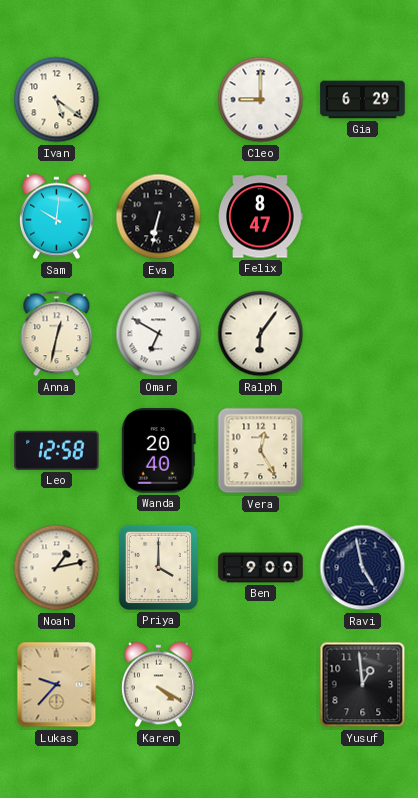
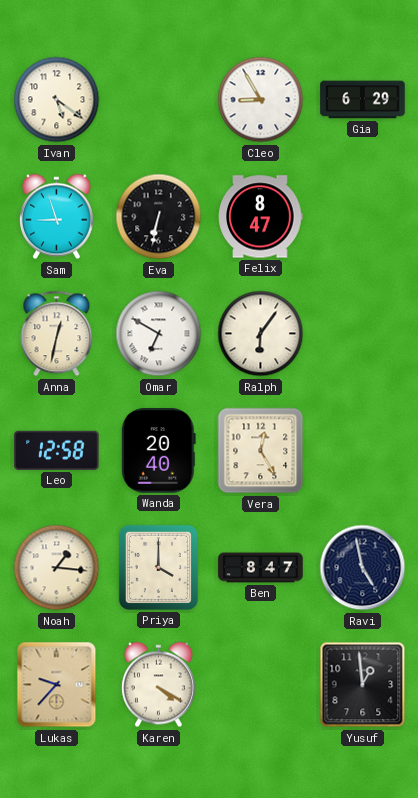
Cleo: 9:00 -> 8:55 (261, 100)
Sam: 10:01 -> 8:57 (56, 217)
Noah: 1:13 -> 1:16 (57, 568)
Ben: 9:00 -> 8:47 (261, 568)
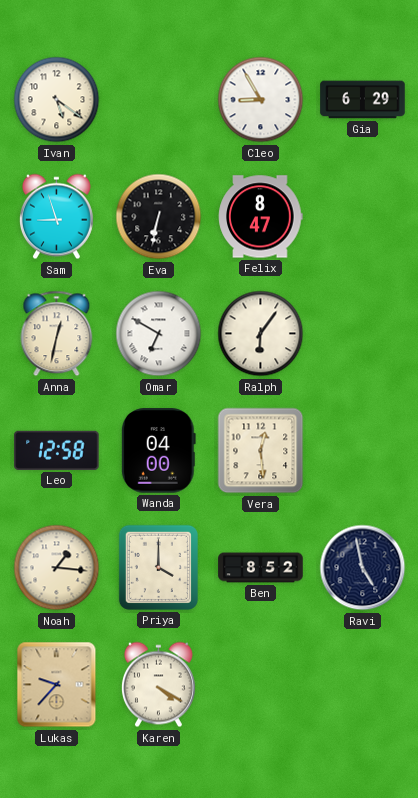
Wanda: 20:40 -> 04:00 (158, 451)
Vera: 12:25 -> 12:29 (261, 451)
Ben: 8:47 -> 8:52 (261, 568)
Yusuf: 12:59 -> none (363, 685)
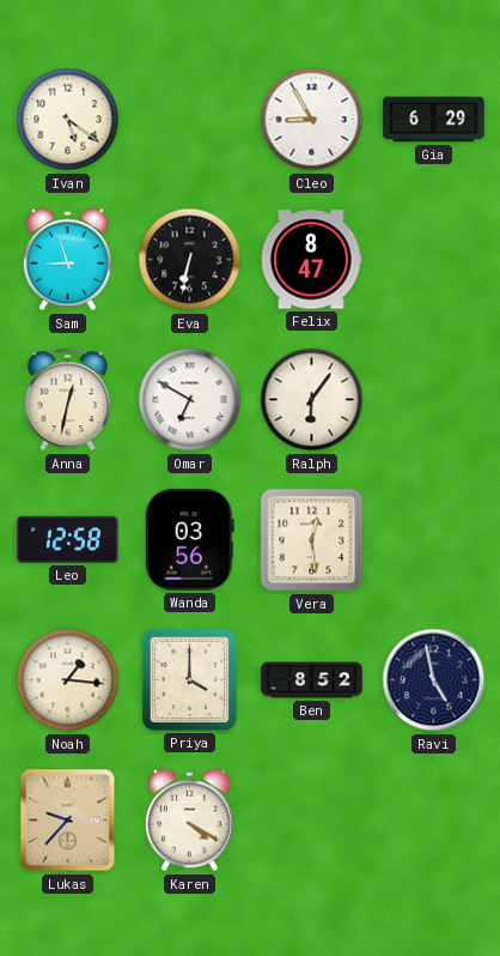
Wanda: 04:00 -> 03:56 (189, 540)
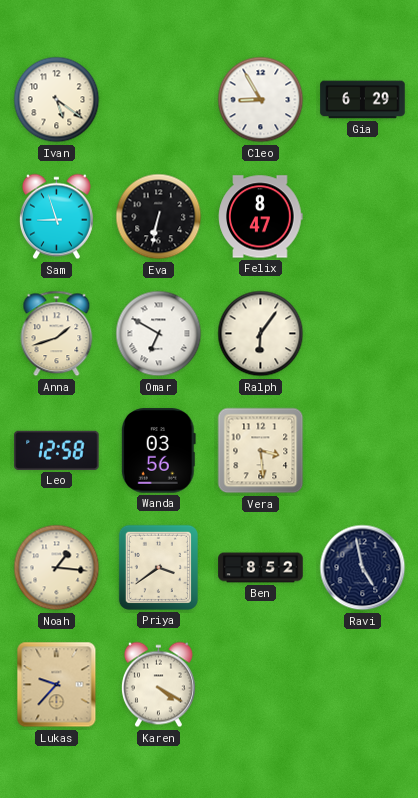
Anna: 12:32 -> 1:42 (57, 334)
Vera: 12:29 -> 3:29 (261, 451)
Priya: 4:00 -> 3:39 (158, 567)
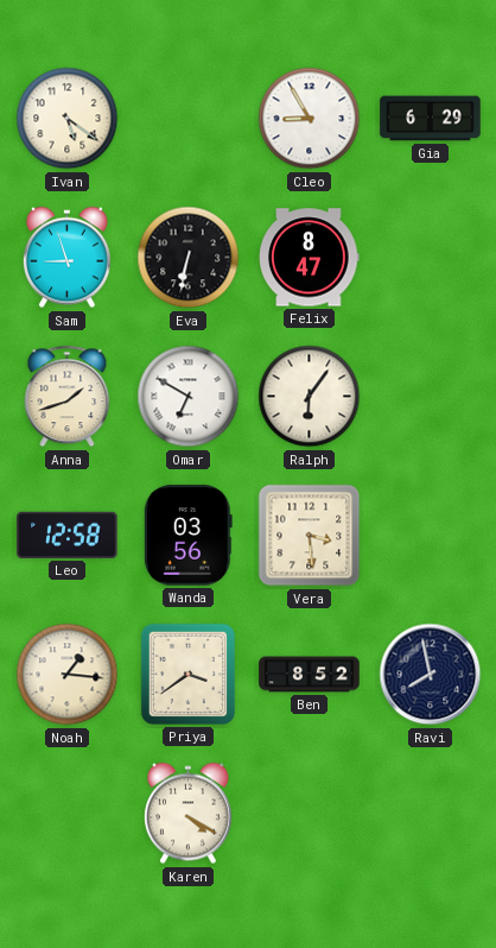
Ravi: 4:58 -> 7:58 (431, 675)
Lukas: 9:37 -> none (57, 685)
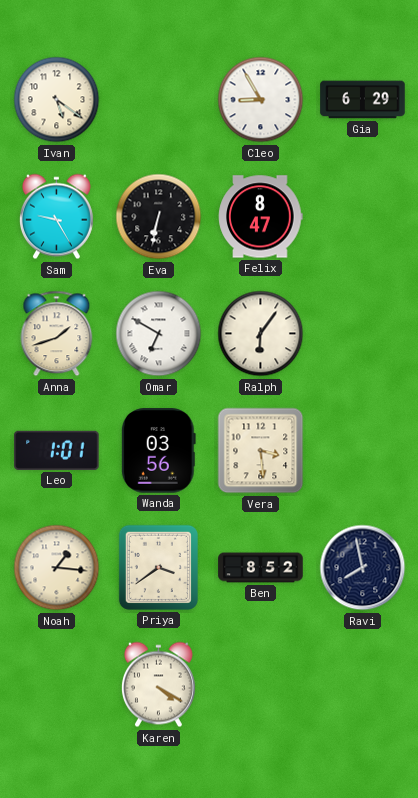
Sam: 8:57 -> 9:25 (56, 217)
Leo: 12:58 -> 1:01 (57, 450)
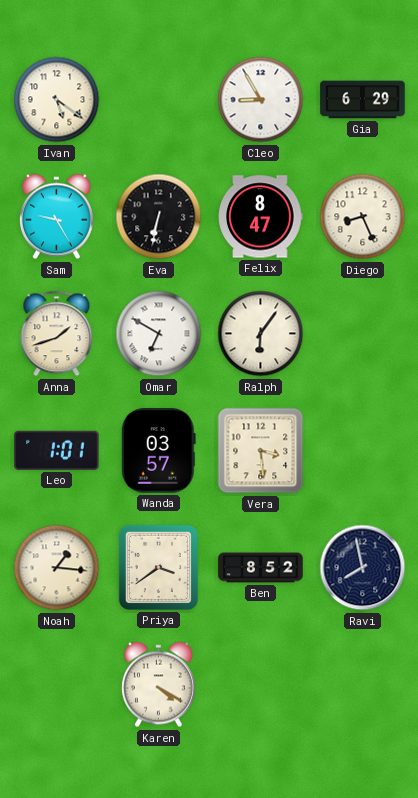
Diego: none -> 8:26 (363, 217)
Wanda: 03:56 -> 03:57 (158, 451)
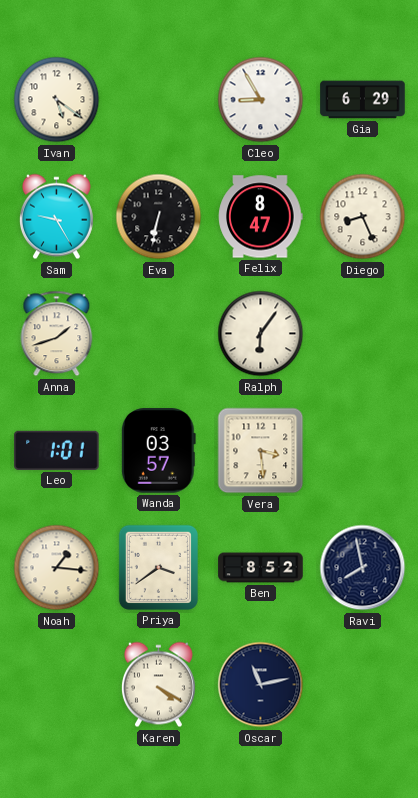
Omar: 6:50 -> none (159, 334)
Oscar: none -> 11:13 (261, 685)
